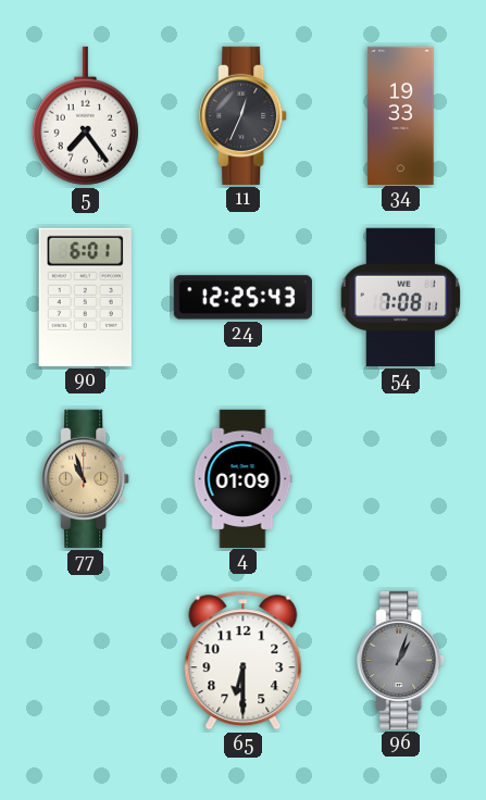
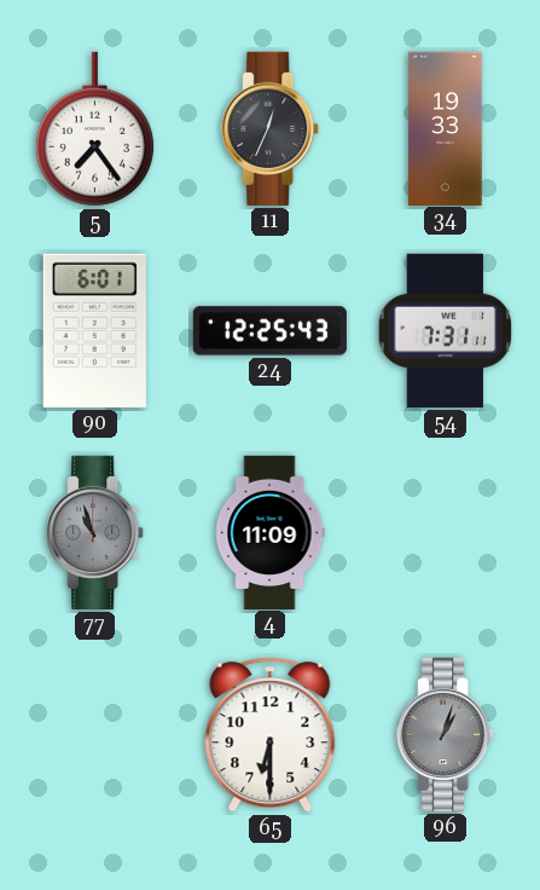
54: 7:08 -> 7:31 (446, 330)
77 dial: champagne -> grey (95, 532)
4: 01:09 -> 11:09 (269, 532)
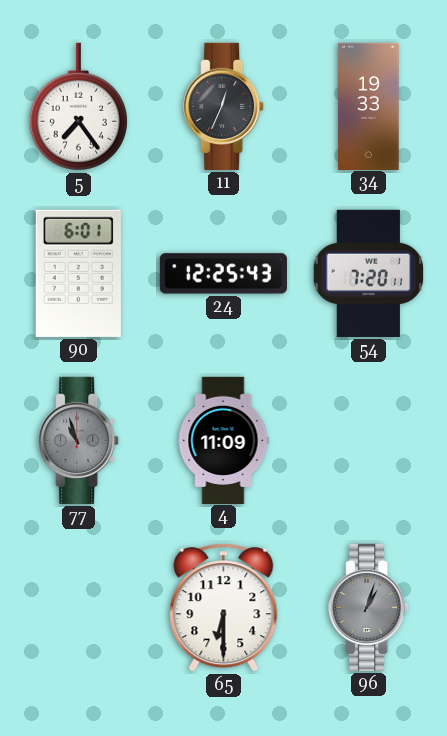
54: 7:31 -> 7:20 (369, 273)
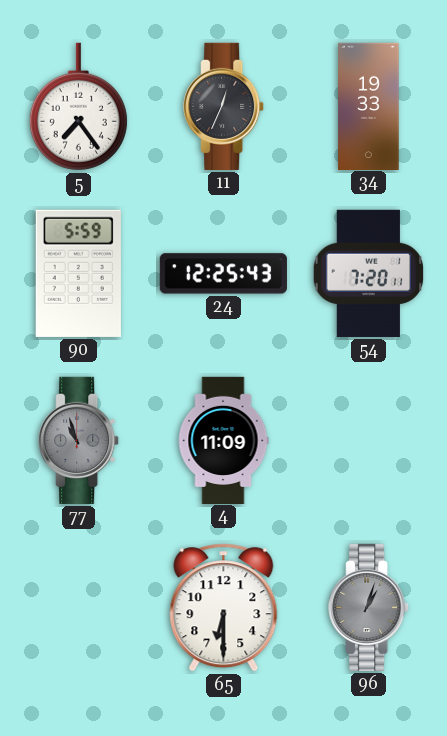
90: 6:01 -> 5:59 (78, 273)
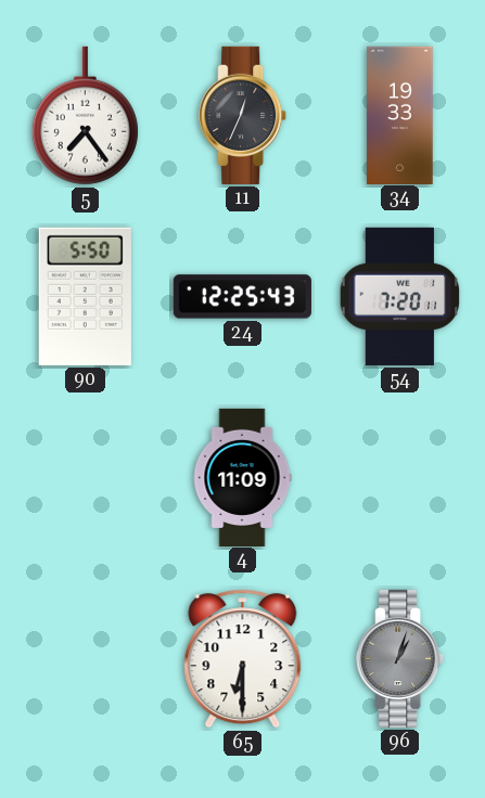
90: 5:59 -> 5:50 (85, 296)
77: 10:57 -> none (79, 440)
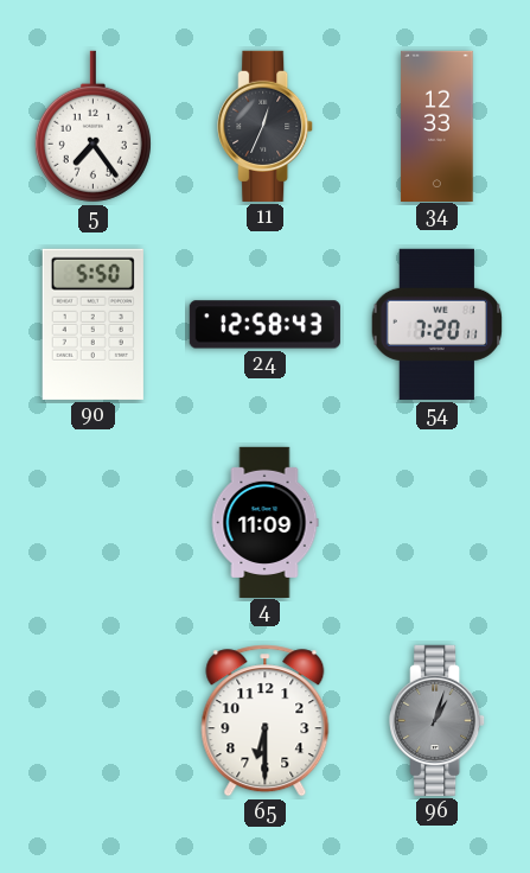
34: 19:33 -> 12:33 (438, 126)
24: 12:25 -> 12:58 (264, 325)
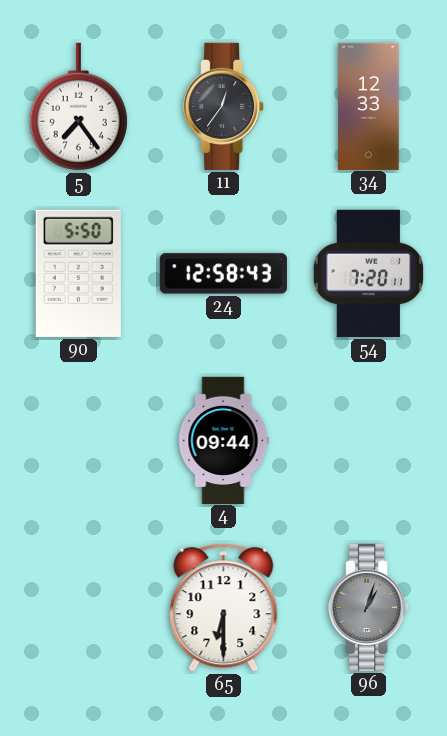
11: 12:34 -> 12:36 (224, 106)
4: 11:09 -> 09:44 (223, 440)
